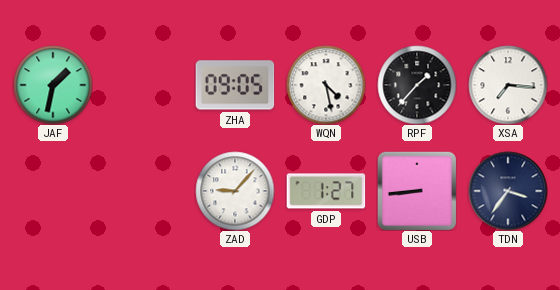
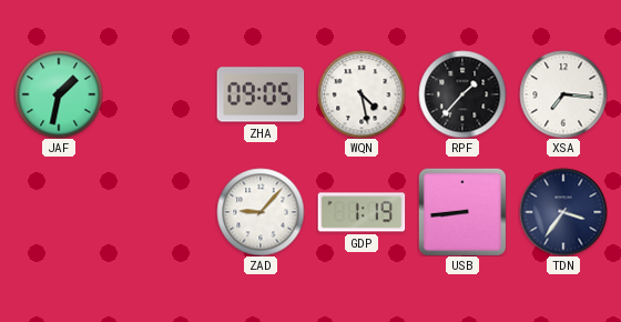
GDP: 1:27 -> 1:19 (362, 212)
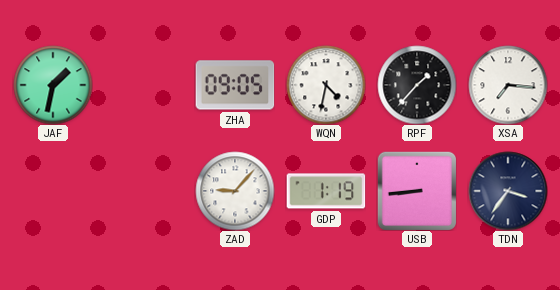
WQN: 4:28 -> 4:32 (326, 85)
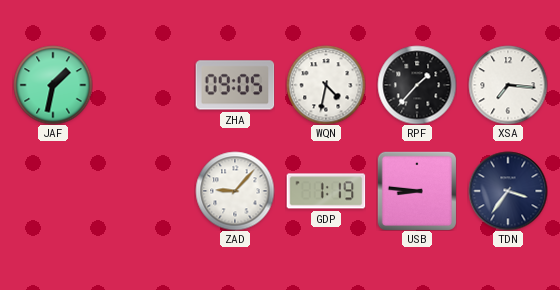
USB: 8:44 -> 8:46 (417, 191)
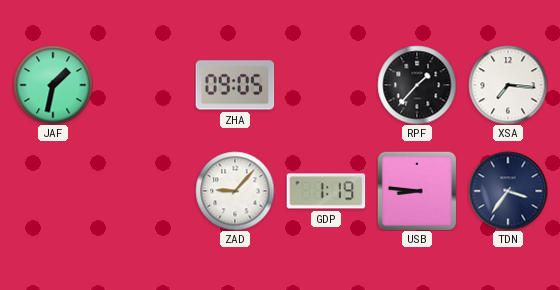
WQN: 4:32 -> none (326, 85)
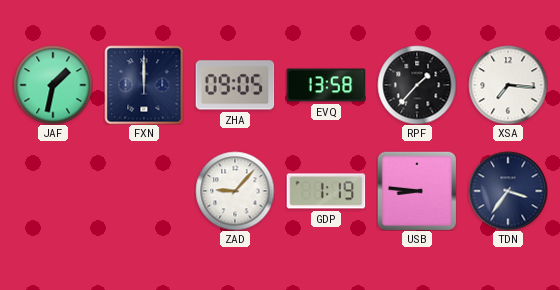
FXN: none -> 12:00 (144, 85)
EVQ: none -> 13:58 (326, 85)
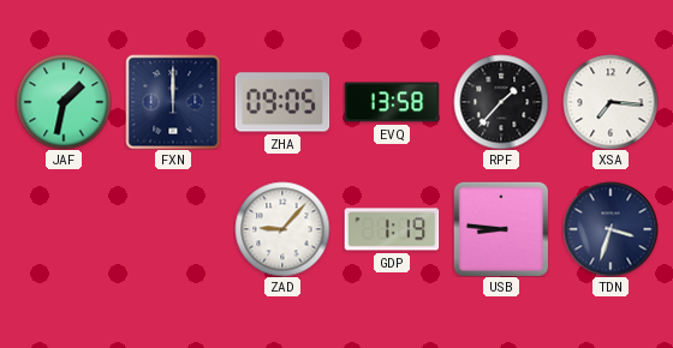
TDN: 3:36 -> 3:33 (611, 229)
